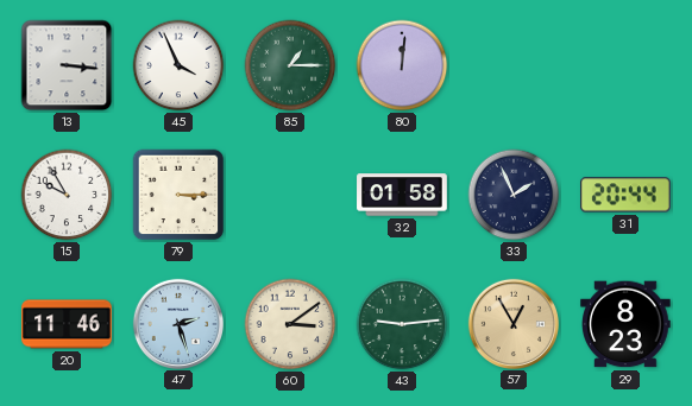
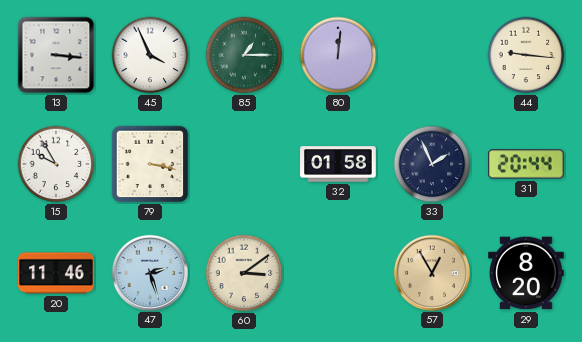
44: none -> 9:16 (526, 55)
79: 3:15 -> 3:17 (150, 164)
43: 9:14 -> none (402, 324)
29: 8:23 -> 8:20 (526, 273)
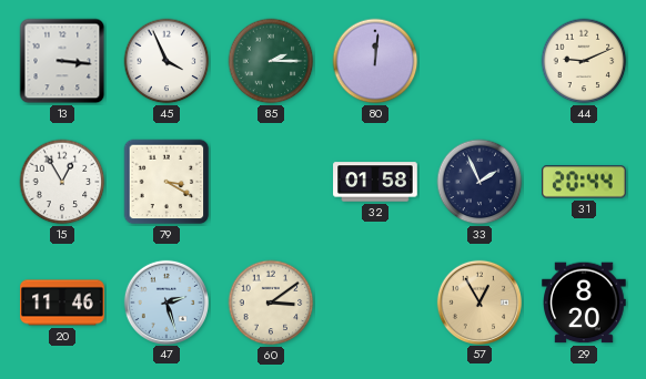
85: 1:15 -> 2:15 (271, 61)
44: 9:16 -> 9:11 (584, 61)
15: 9:55 -> 12:55 (62, 182)
79: 3:17 -> 3:20 (166, 182)
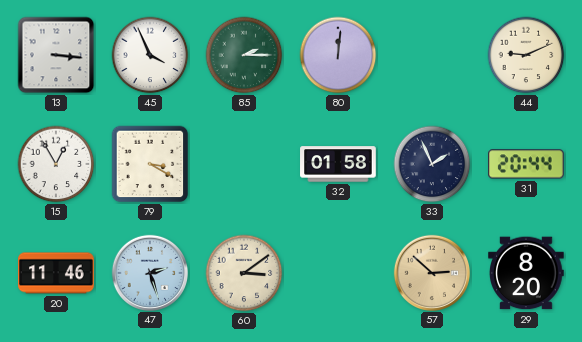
57: 12:55 -> 2:52 (431, 272)
